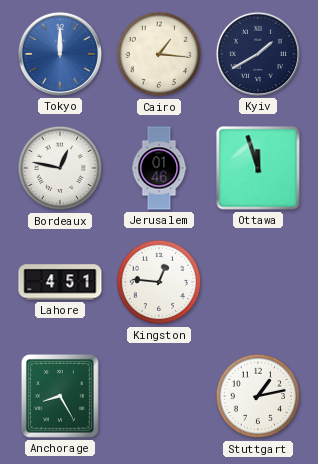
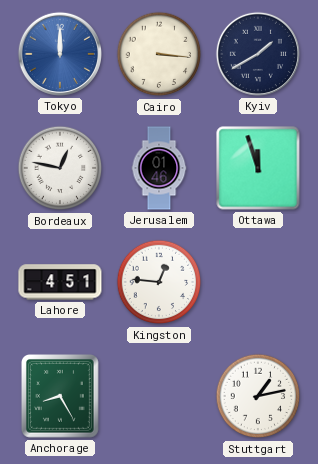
Cairo: 1:16 -> 3:16 (159, 54)
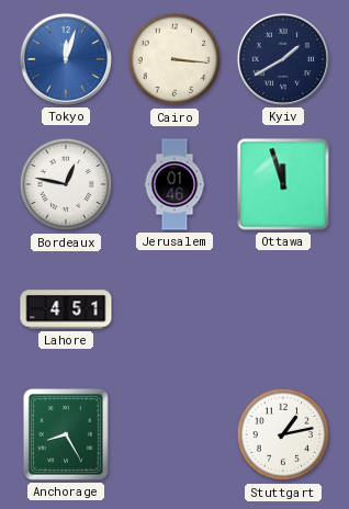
Tokyo: 12:00 -> 12:03 (66, 59)
Kingston: 12:46 -> none (159, 282)
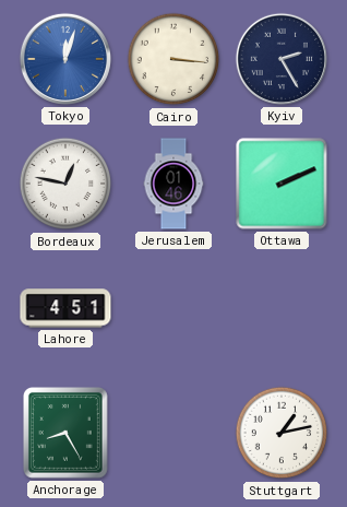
Kyiv: 1:40 -> 2:25 (282, 59)
Ottawa: 11:57 -> 2:11 (282, 184)
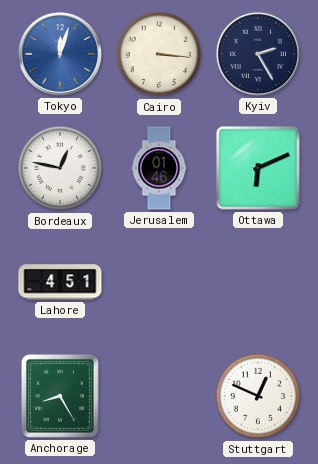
Ottawa: 2:11 -> 6:11 (258, 168)
Stuttgart: 1:13 -> 12:49 (258, 396)
